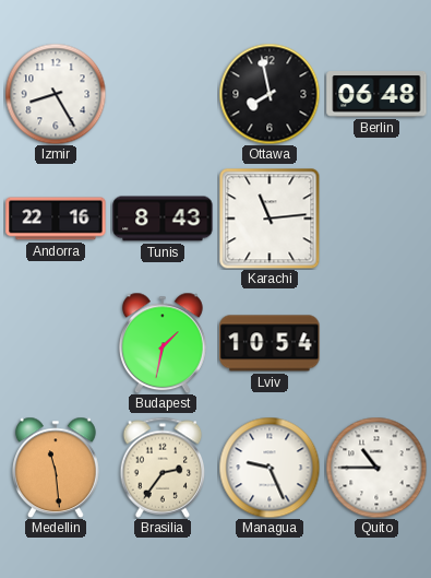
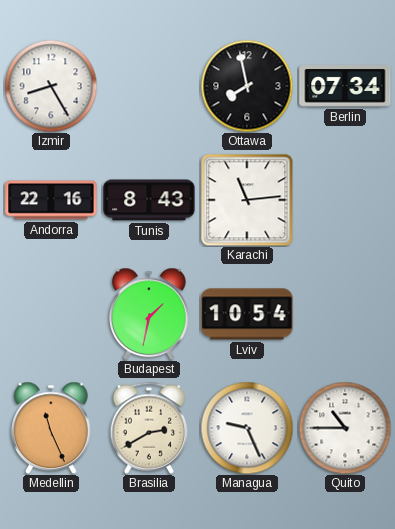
Berlin: 06:48 -> 07:34 (345, 87)
Medellin: 11:29 -> 11:26 (51, 428)
Brasilia: 2:36 -> 2:40 (149, 428)
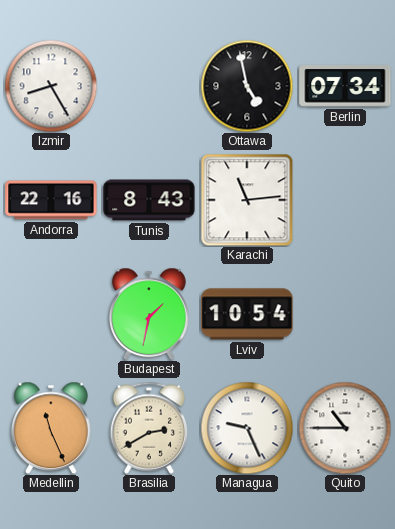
Ottawa: 7:58 -> 4:58 (247, 86)
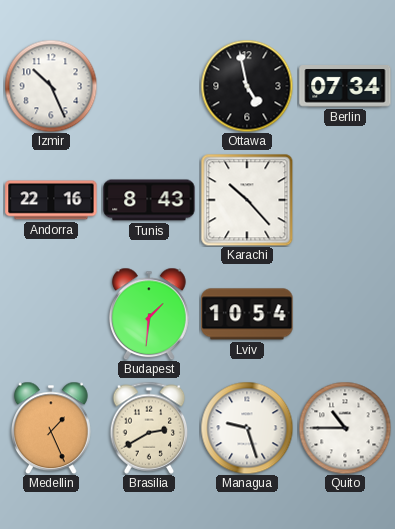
Izmir: 8:25 -> 10:26 (51, 86)
Karachi: 11:14 -> 10:23 (247, 200)
Budapest: 1:32 -> 1:31 (149, 314)
Medellin: 11:26 -> 1:26 (51, 428)
Managua: 9:26 -> 9:27 (247, 428)
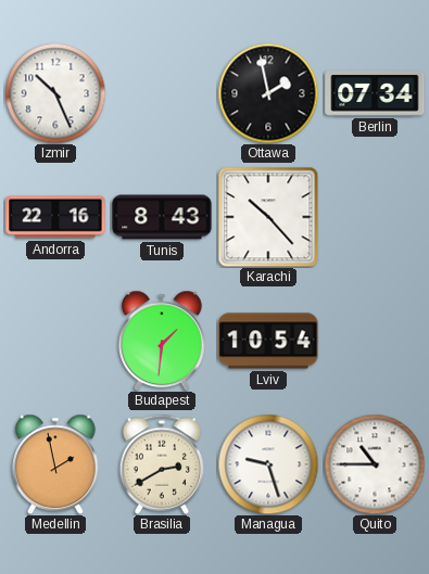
Ottawa: 4:58 -> 1:58 (268, 93)
Medellin: 1:26 -> 1:58 (55, 464)
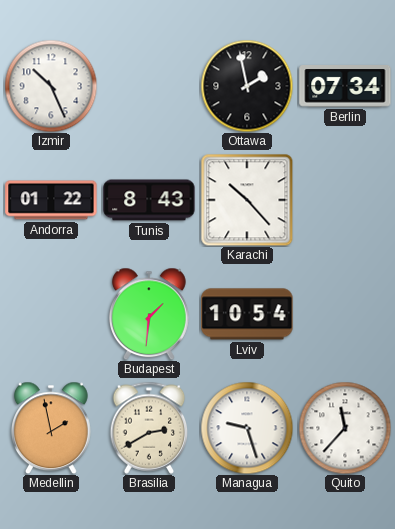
Andorra: 22:16 -> 01:22 (51, 200)
Quito: 10:45 -> 11:37 (345, 428)
